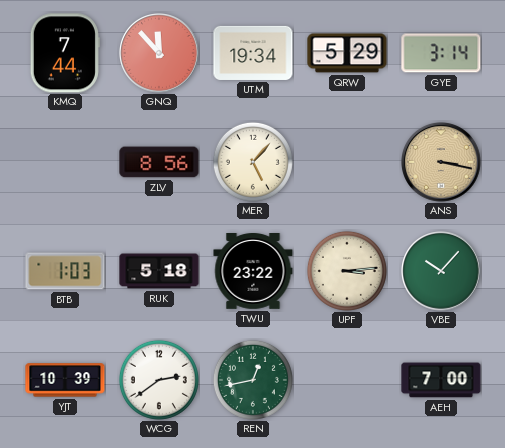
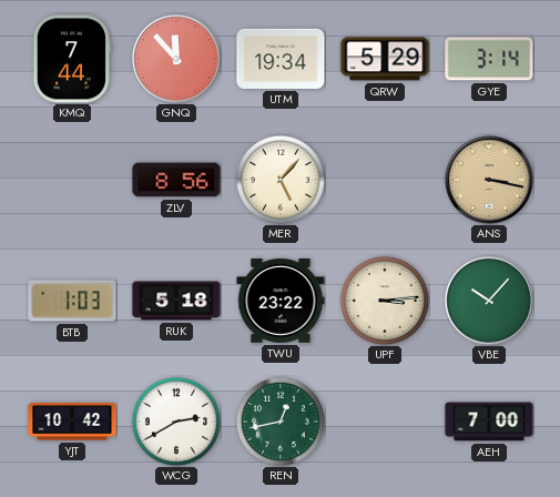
YJT: 10:39 -> 10:42 (72, 422)
WCG: 2:39 -> 2:40 (176, 422)
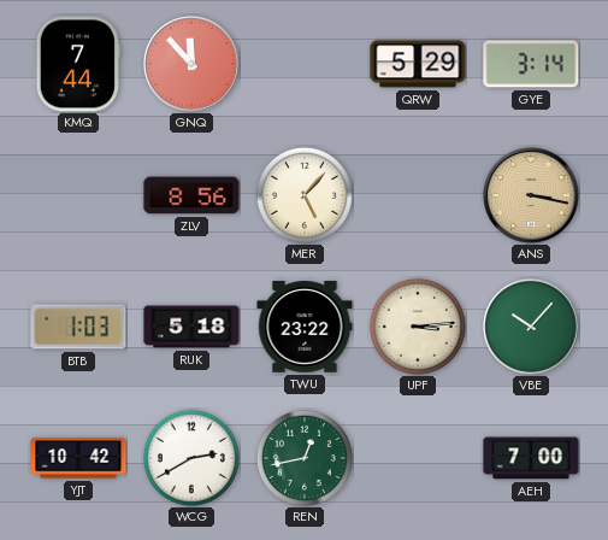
UTM: 19:34 -> none (281, 59)
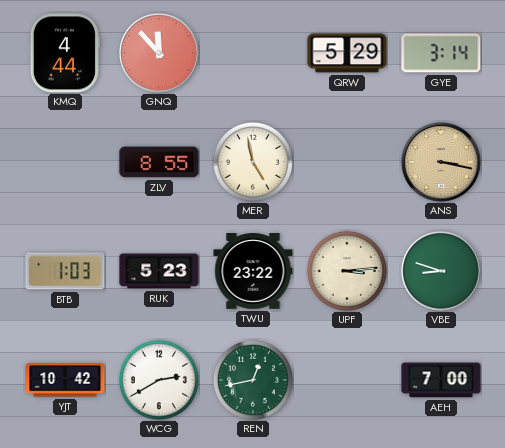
KMQ: 7:44 -> 4:44 (65, 53)
ZLV: 8:56 -> 8:55 (159, 162)
MER: 5:07 -> 4:58 (253, 162)
RUK: 5:18 -> 5:23 (159, 271)
VBE: 10:07 -> 8:48 (442, 271)
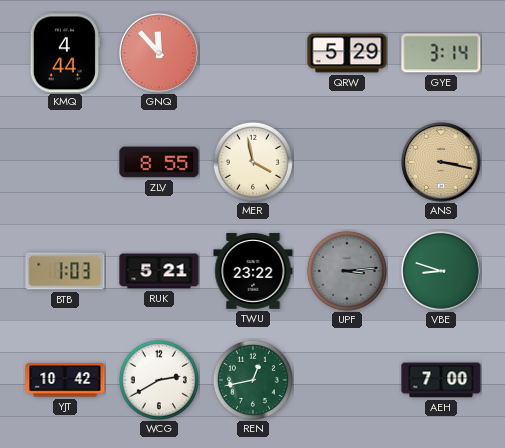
MER: 4:58 -> 3:58 (253, 162)
RUK: 5:23 -> 5:21 (159, 271)
UPF dial: cream -> grey (347, 271)
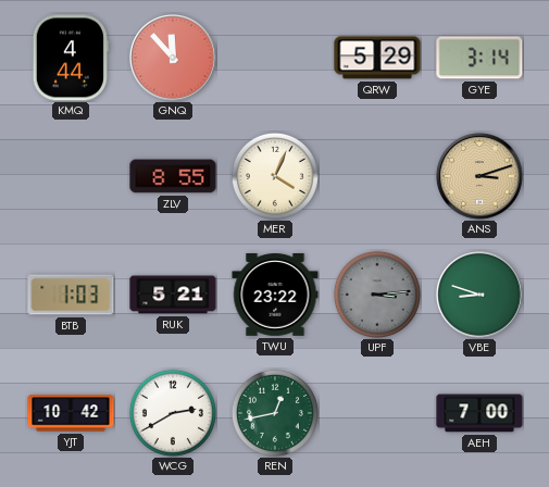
MER: 3:58 -> 4:04 (275, 176)
ANS: 3:17 -> 3:12 (481, 176)
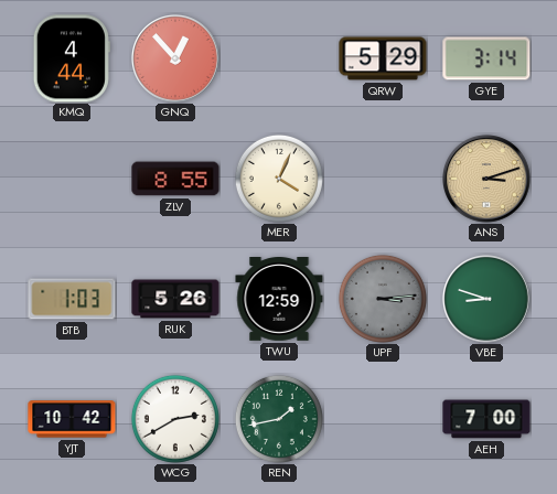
GNQ: 11:53 -> 12:53 (176, 58)
RUK: 5:21 -> 5:26 (175, 299)
TWU: 23:22 -> 12:59 (279, 300)
REN: 12:43 -> 1:43 (279, 419)
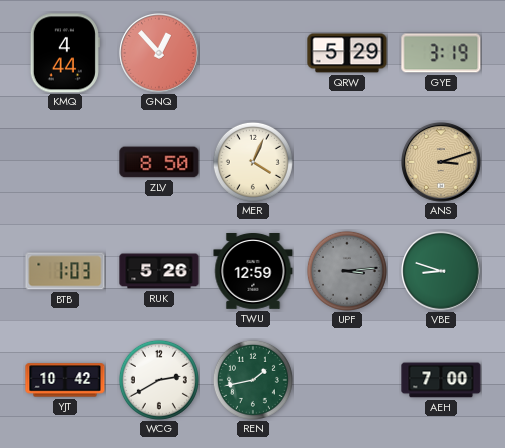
GYE: 3:14 -> 3:19 (441, 53)
ZLV: 8:55 -> 8:50 (159, 162)
